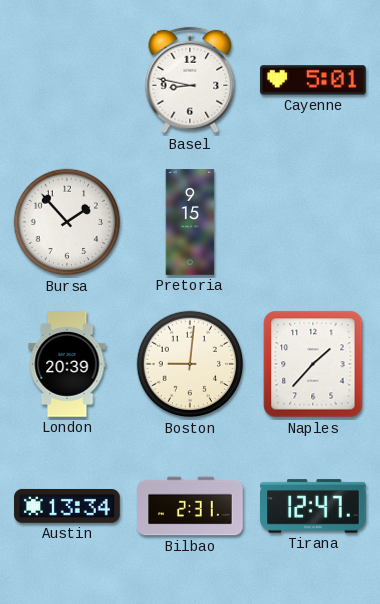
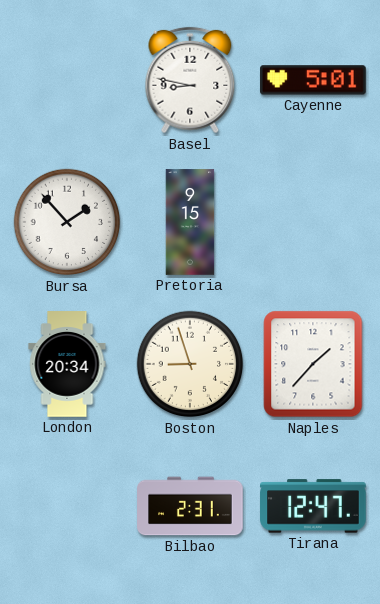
London: 20:39 -> 20:34 (67, 364)
Boston: 9:01 -> 8:57 (190, 364)
Austin: 13:34 -> none (67, 506)
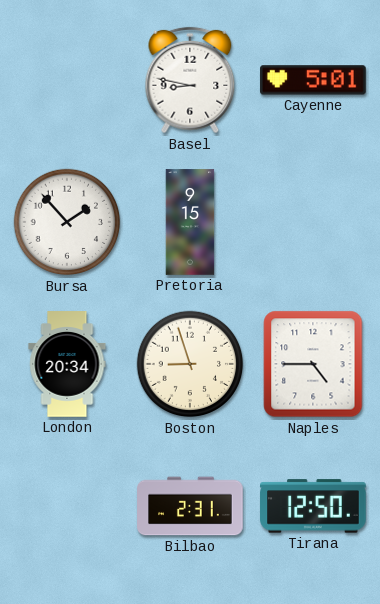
Naples: 1:37 -> 4:45 (313, 364)
Tirana: 12:47 -> 12:50 (313, 506)
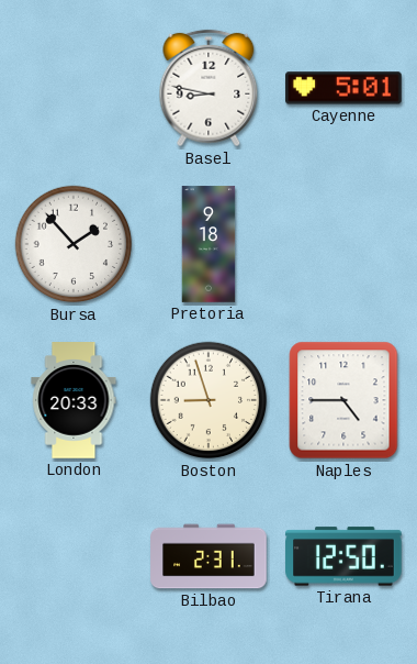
Pretoria: 9:15 -> 9:18 (208, 244)
London: 20:34 -> 20:33 (74, 400)
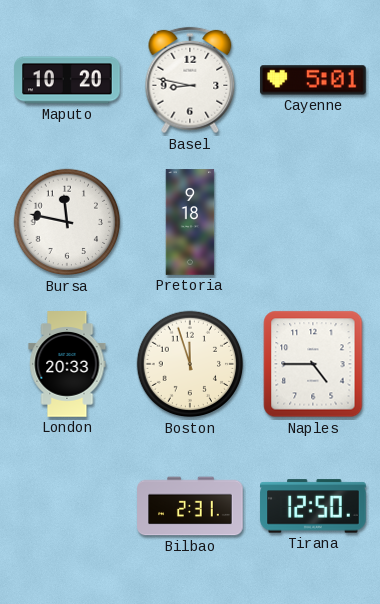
Maputo: none -> 10:20 (67, 80)
Bursa: 1:53 -> 11:47 (67, 222)
Boston: 8:57 -> 11:57 (190, 364)
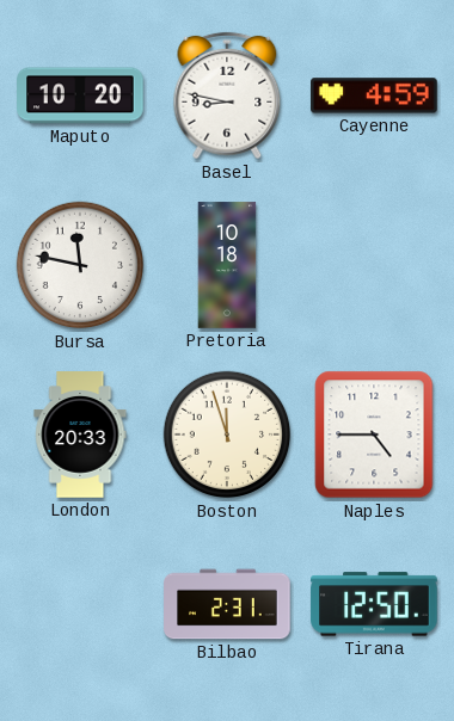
Cayenne: 5:01 -> 4:59 (374, 95)
Pretoria: 9:18 -> 10:18 (227, 265)
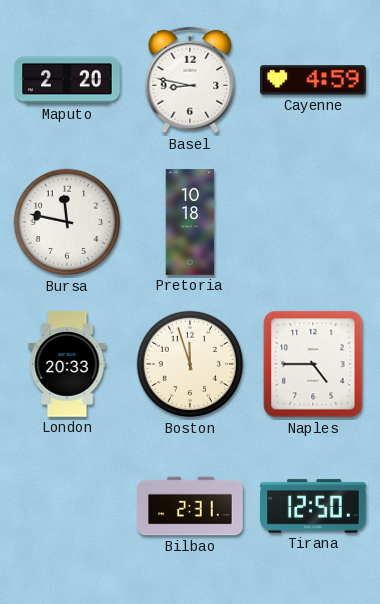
Maputo: 10:20 -> 2:20 (67, 80)
